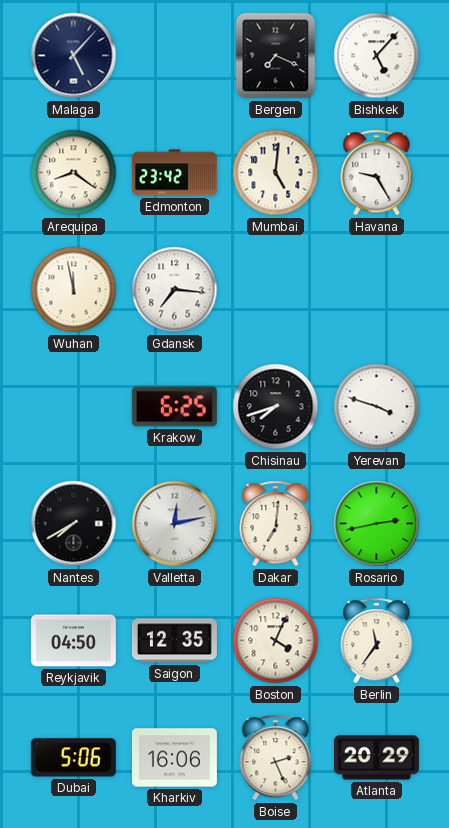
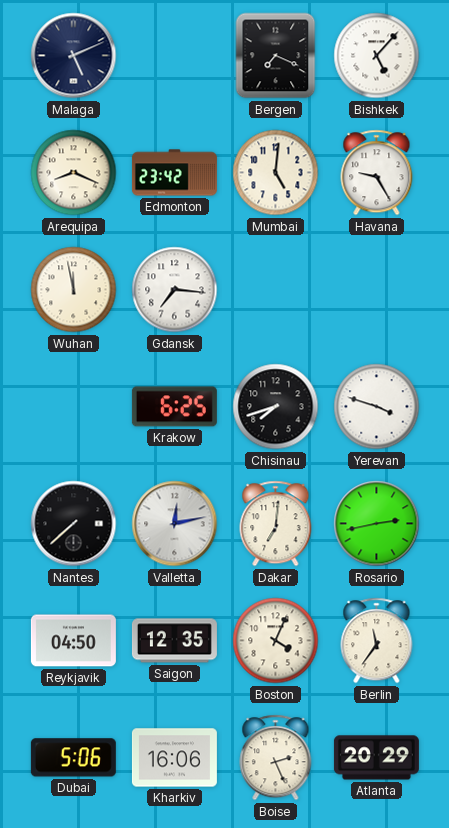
Malaga: 5:07 -> 5:11 (74, 56)
Arequipa: 8:21 -> 8:19 (74, 173)
Nantes: 7:40 -> 7:38 (74, 524)
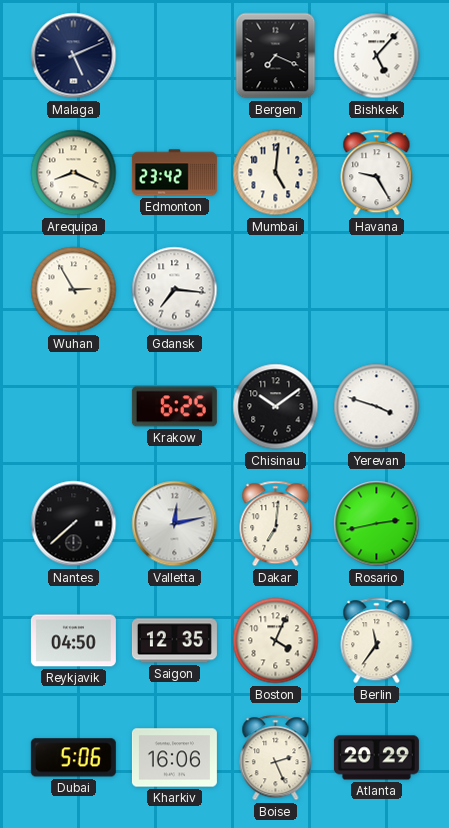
Wuhan: 11:58 -> 2:55 (74, 290)
Chisinau: 7:42 -> 10:09 (276, 407)
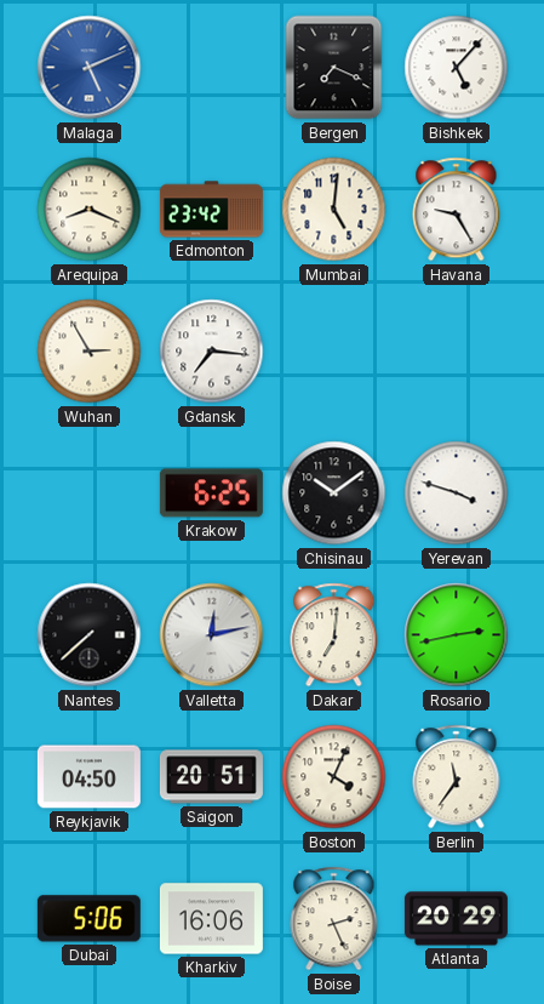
Malaga dial: navy -> blue (90, 68)
Saigon: 12:35 -> 20:51 (211, 777)
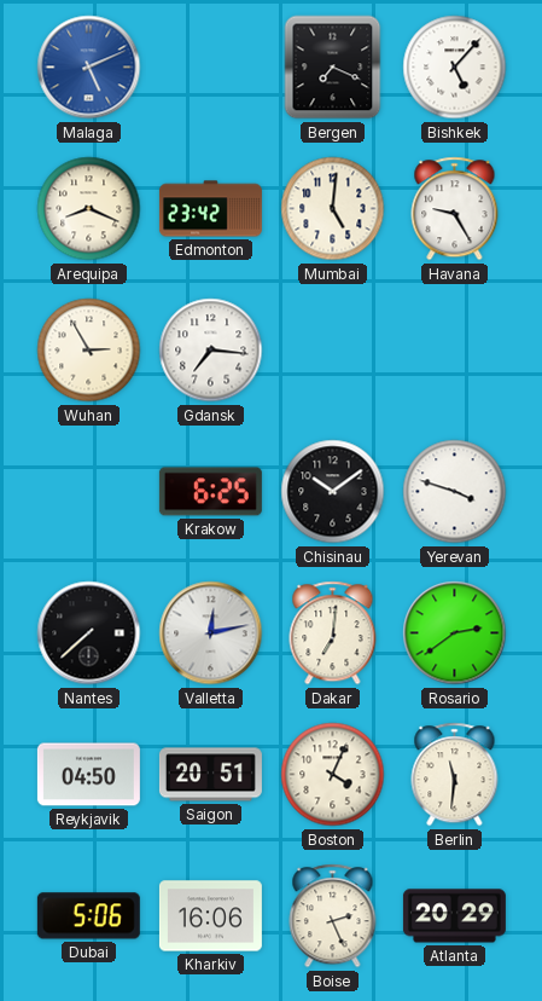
Rosario: 2:43 -> 2:39 (455, 633)
Berlin: 11:36 -> 11:31 (455, 775)
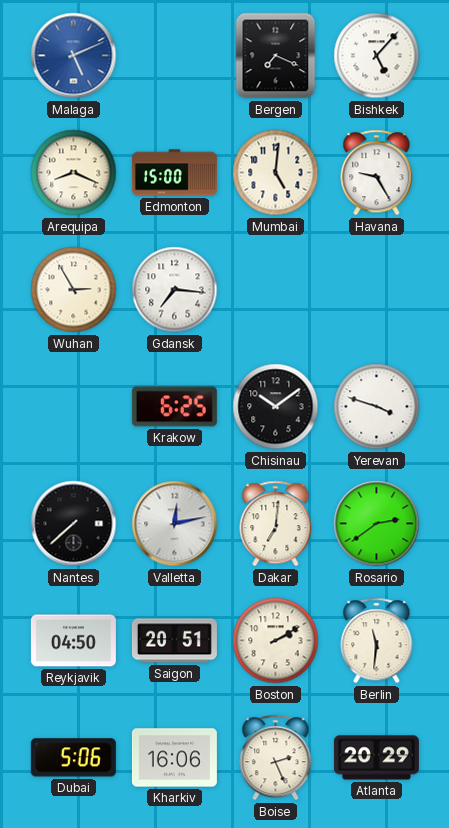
Edmonton: 23:42 -> 15:00 (174, 173)
Boston: 4:04 -> 2:10 (276, 641)
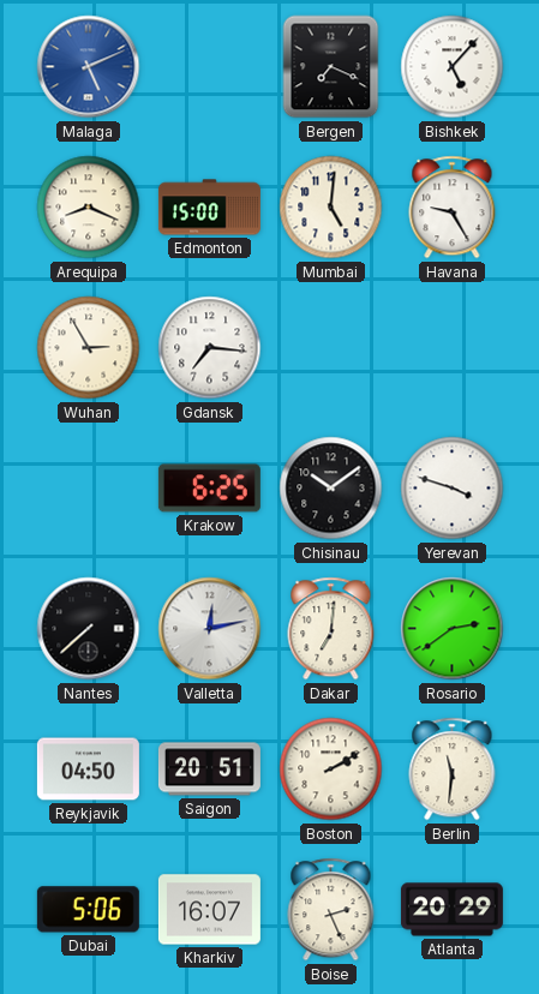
Kharkiv: 16:06 -> 16:07 (209, 910)
